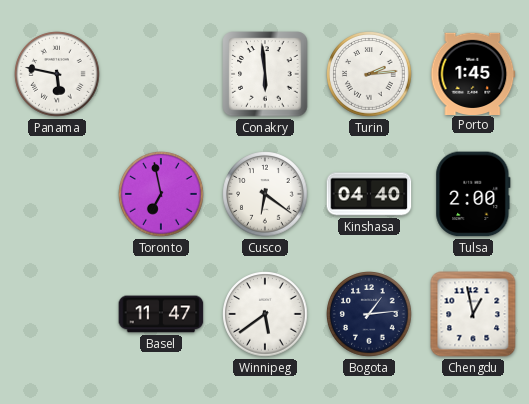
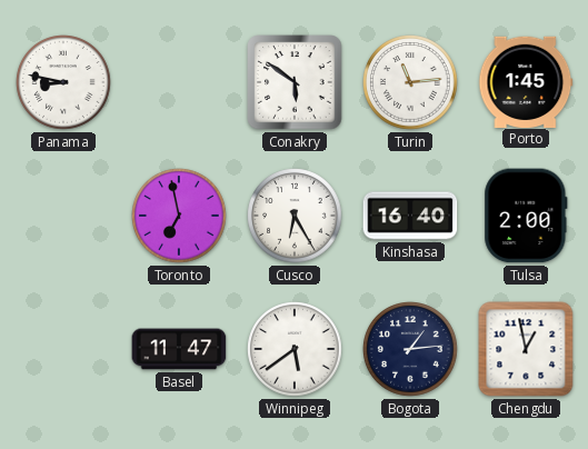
Panama: 5:47 -> 8:47 (63, 82)
Conakry: 5:59 -> 5:51 (295, 82)
Turin: 2:14 -> 11:14 (410, 82)
Cusco: 6:21 -> 6:25 (295, 216)
Kinshasa: 04:40 -> 16:40 (410, 216)
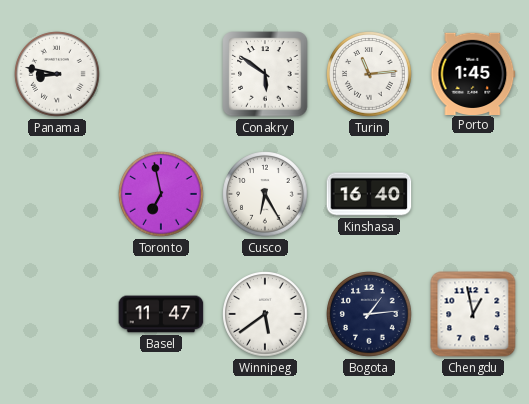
Tulsa: 2:00 -> none (526, 216)
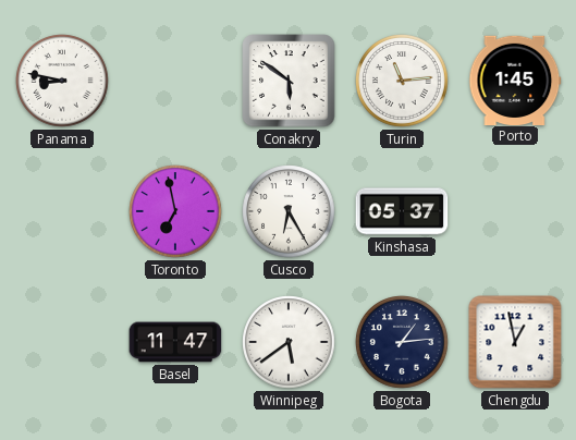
Kinshasa: 16:40 -> 05:37 (402, 211)
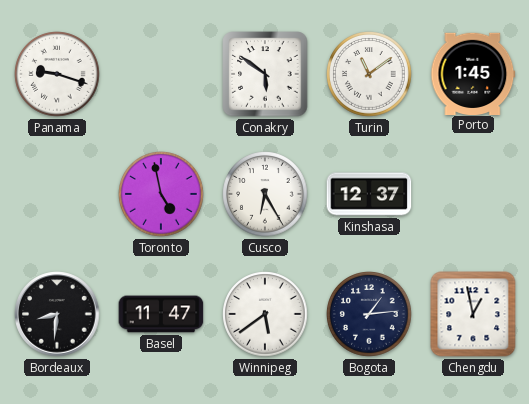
Panama: 8:47 -> 9:18 (57, 74)
Turin: 11:14 -> 11:09 (369, 74)
Toronto: 6:58 -> 4:58 (161, 194)
Kinshasa: 05:37 -> 12:37 (369, 194)
Bordeaux: none -> 8:31 (57, 314)
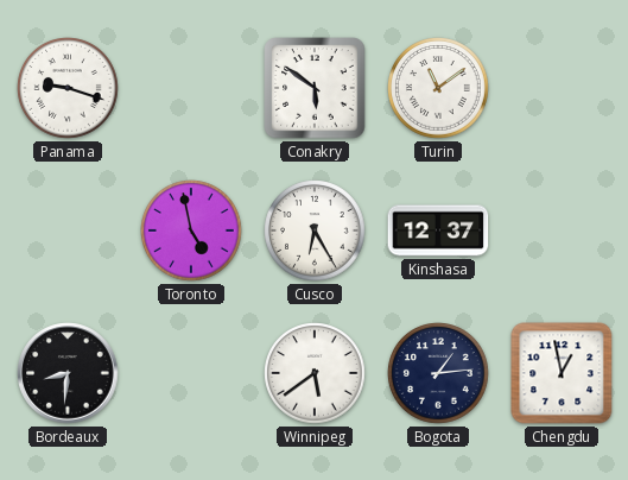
Porto: 1:45 -> none (473, 73)
Basel: 11:47 -> none (161, 314)
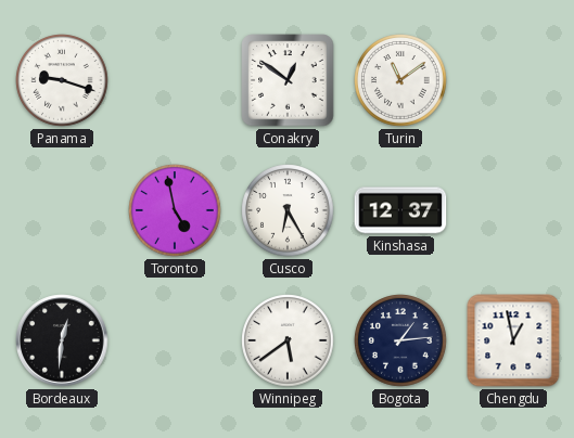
Conakry: 5:51 -> 12:51 (288, 80)
Bordeaux: 8:31 -> 12:31 (62, 340)
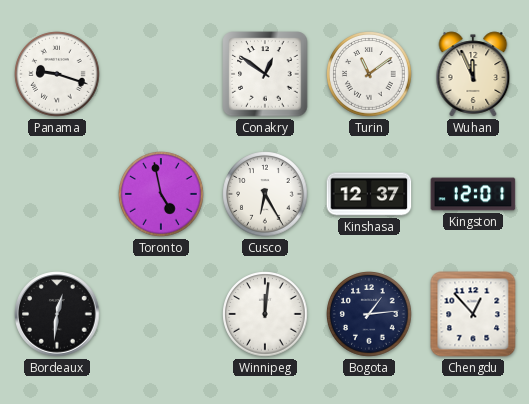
Wuhan: none -> 11:56 (473, 74)
Kingston: none -> 12:01 (473, 194)
Winnipeg: 5:39 -> 12:01 (265, 314)
Chengdu: 12:58 -> 12:53 (473, 314)
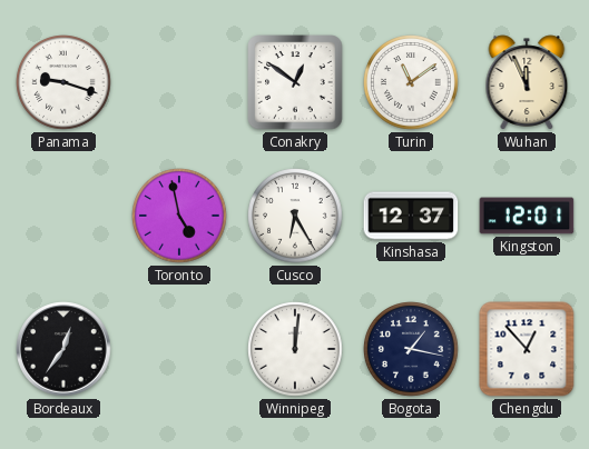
Bordeaux: 12:31 -> 12:36 (63, 349)
Bogota: 1:14 -> 1:17 (411, 349)
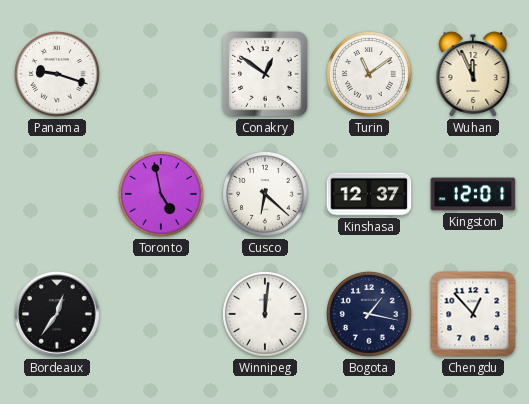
Cusco: 6:25 -> 6:22 (265, 194)
